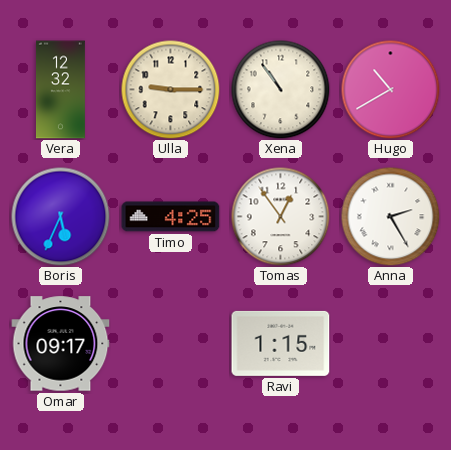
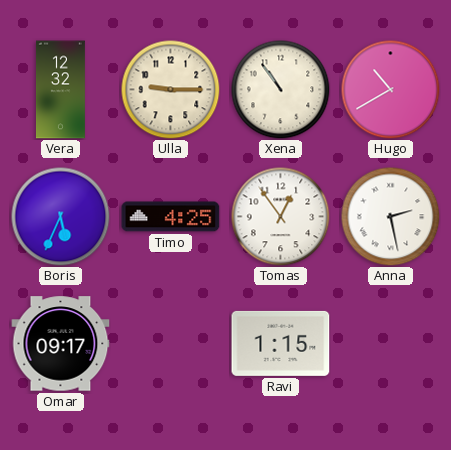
Anna: 2:25 -> 2:28 (391, 217)
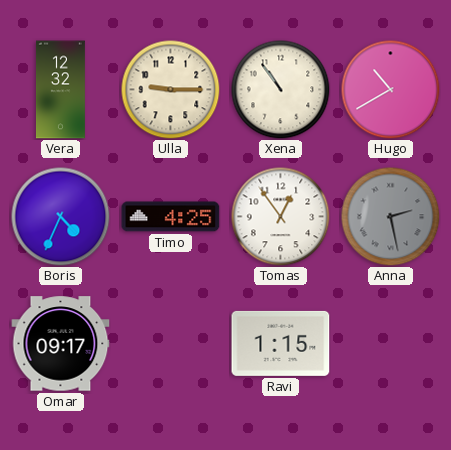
Boris: 5:34 -> 4:34 (61, 217)
Anna dial: white -> grey (391, 217)
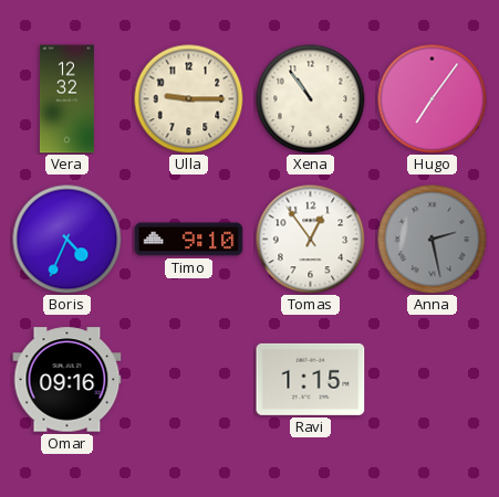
Hugo: 10:40 -> 7:06 (433, 99)
Timo: 4:25 -> 9:10 (189, 240)
Omar: 09:17 -> 09:16 (67, 380)
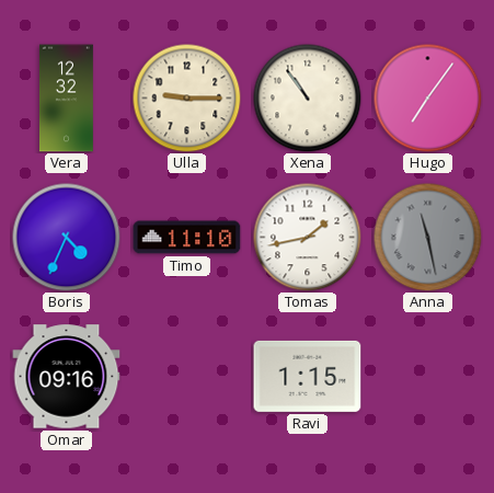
Timo: 9:10 -> 11:10 (187, 238)
Tomas: 12:54 -> 1:43 (308, 238)
Anna: 2:28 -> 11:28 (428, 238)
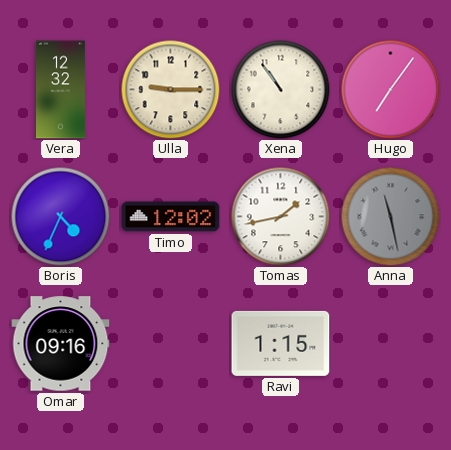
Timo: 11:10 -> 12:02 (171, 217)
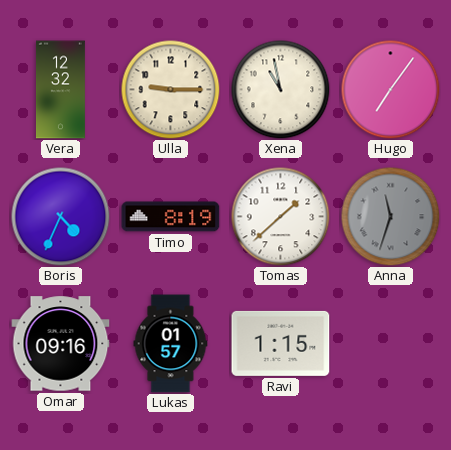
Xena: 10:54 -> 10:58 (281, 90)
Timo: 12:02 -> 8:19 (171, 217)
Tomas: 1:43 -> 1:38 (281, 217)
Anna: 11:28 -> 11:33 (391, 217)
Lukas: none -> 01:57 (171, 344)
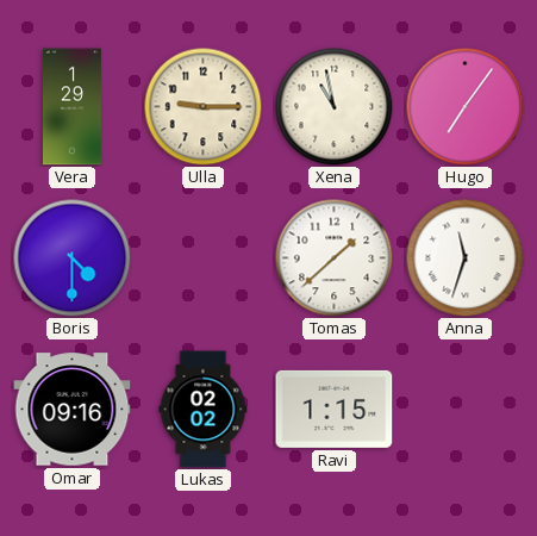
Vera: 12:32 -> 1:29 (71, 107)
Boris: 4:34 -> 4:30 (73, 258)
Timo: 8:19 -> none (171, 217)
Anna dial: grey -> white (466, 258)
Lukas: 01:57 -> 02:02 (204, 410)
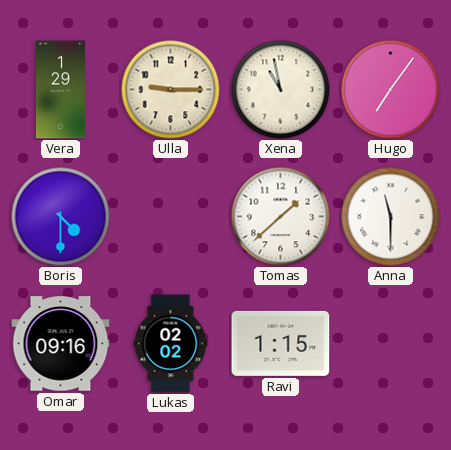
Anna: 11:33 -> 11:30 (391, 217)
